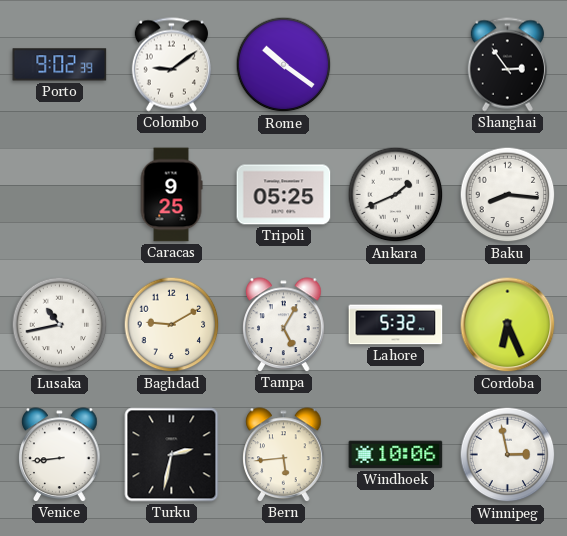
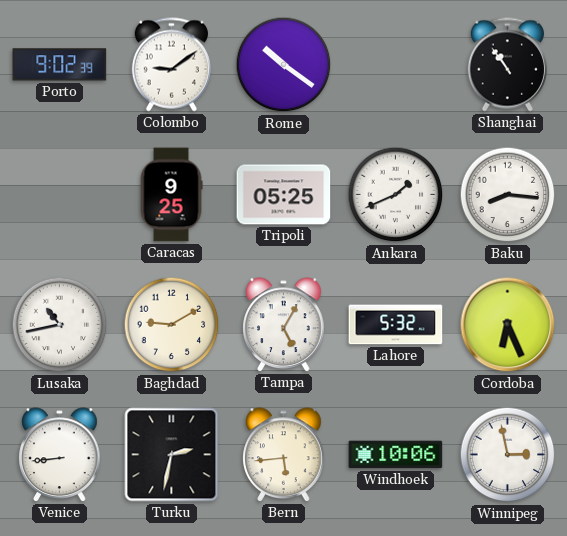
Shanghai: 2:54 -> 10:54 (507, 65)
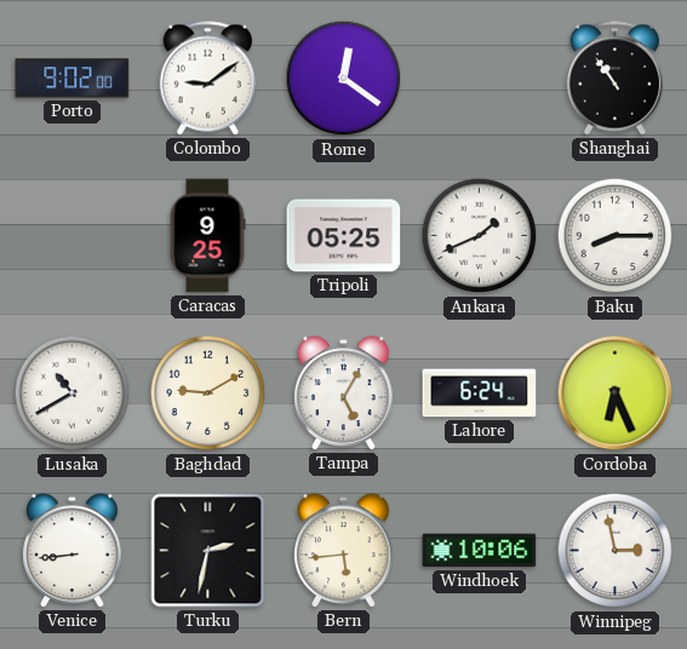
Porto: 9:02:39 -> 9:02:00 (73, 79)
Rome: 10:21 -> 12:21 (344, 79)
Baku: 8:16 -> 8:15 (616, 236)
Lusaka: 10:43 -> 10:40 (73, 394)
Lahore: 5:32 -> 6:24 (480, 394)
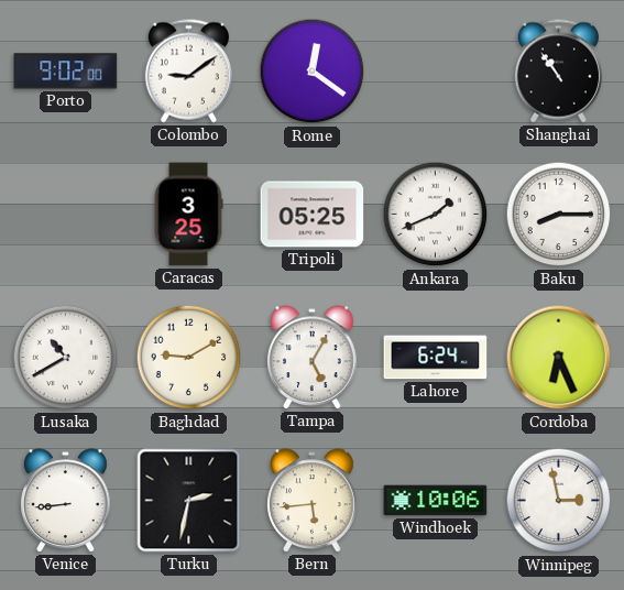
Caracas: 9:25 -> 3:25 (188, 215)
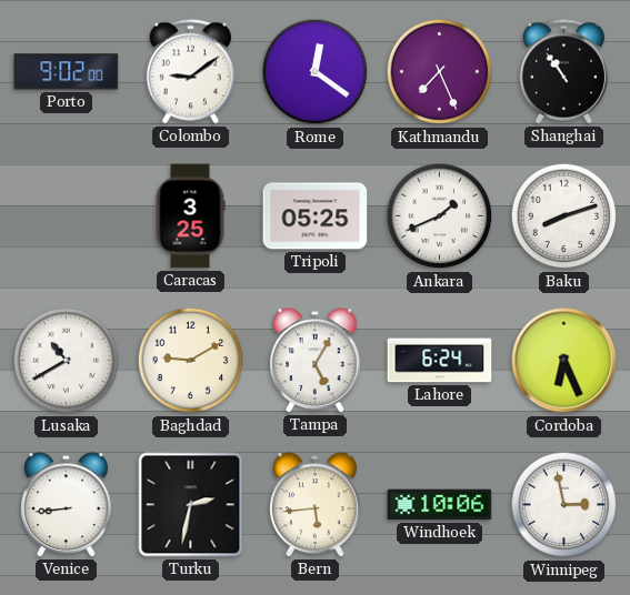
Kathmandu: none -> 7:26 (440, 72)
Baku: 8:15 -> 8:12 (564, 216)
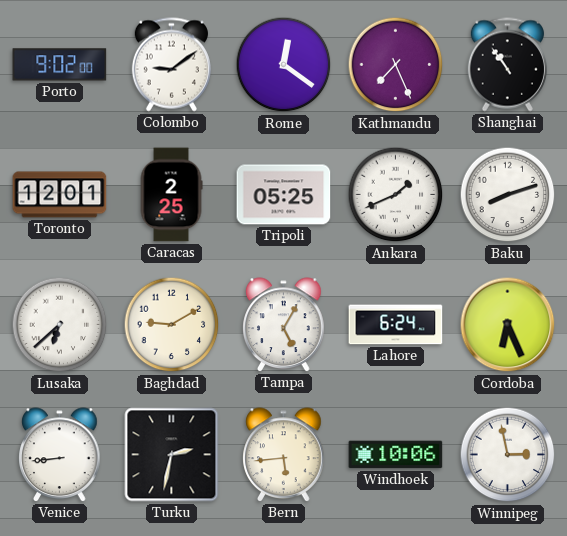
Toronto: none -> 12:01 (60, 195)
Caracas: 3:25 -> 2:25 (171, 195)
Lusaka: 10:40 -> 6:38 (60, 325)
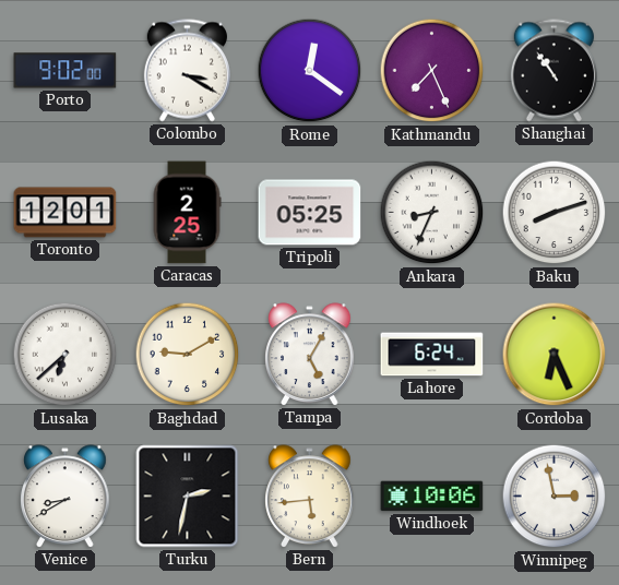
Colombo: 9:09 -> 3:20 (187, 71)
Ankara: 1:41 -> 8:34 (432, 213)
Venice: 8:44 -> 8:40 (66, 497)
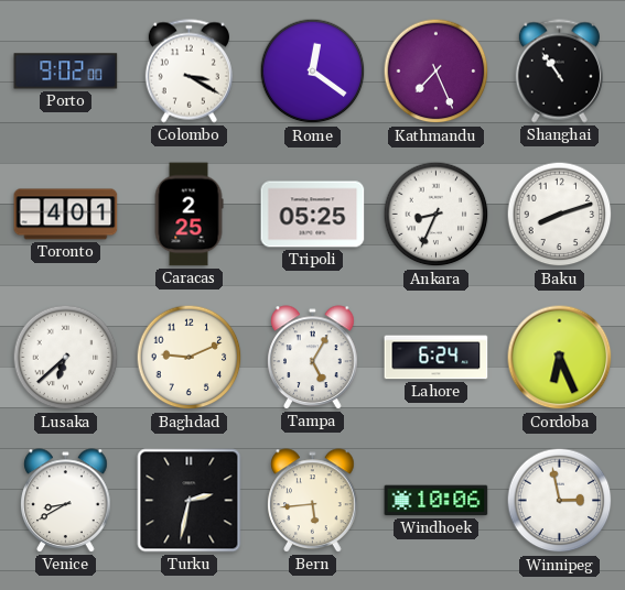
Toronto: 12:01 -> 4:01 (66, 215)
Baghdad: 9:10 -> 9:11 (190, 358)
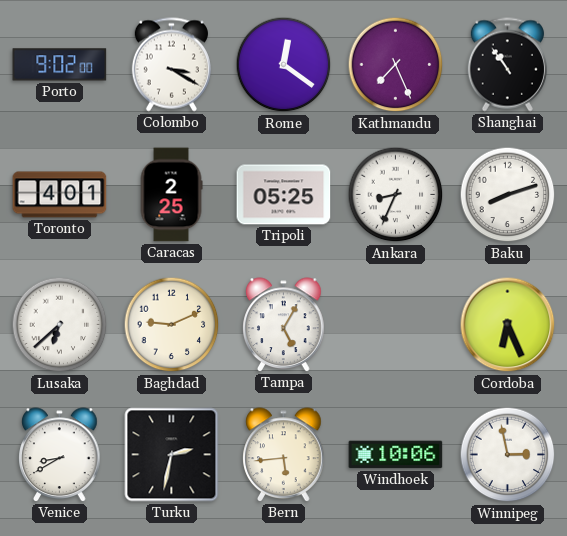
Lahore: 6:24 -> none (437, 358)
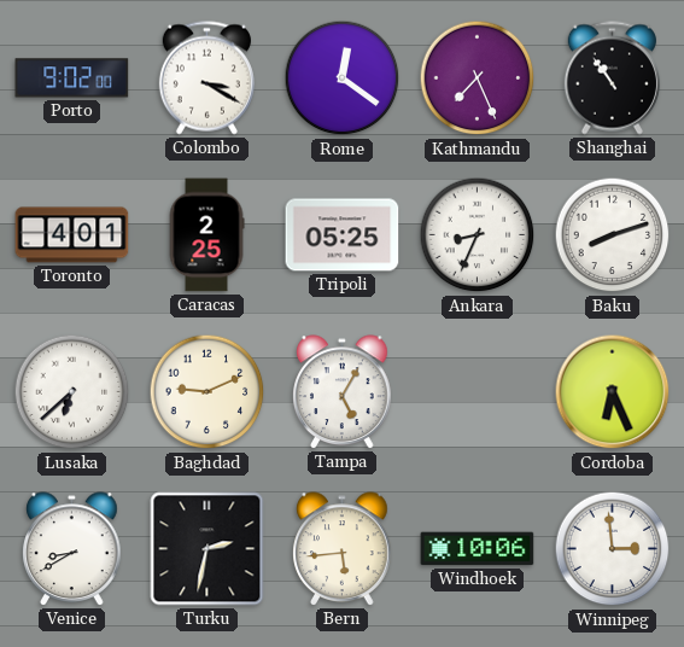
Winnipeg: 2:58 -> 2:59 (613, 549)
